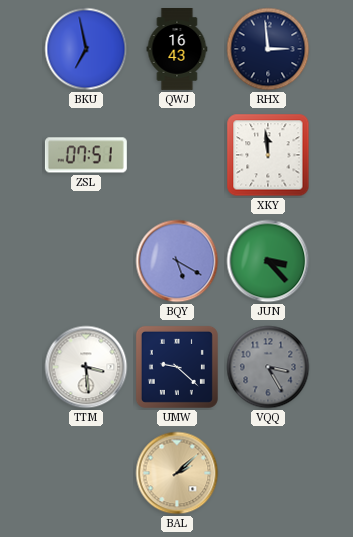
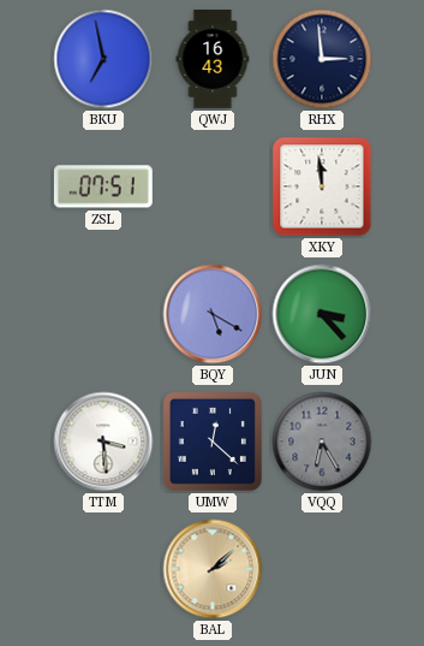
UMW: 9:22 -> 12:22 (213, 441)
VQQ: 3:25 -> 6:25 (322, 441)
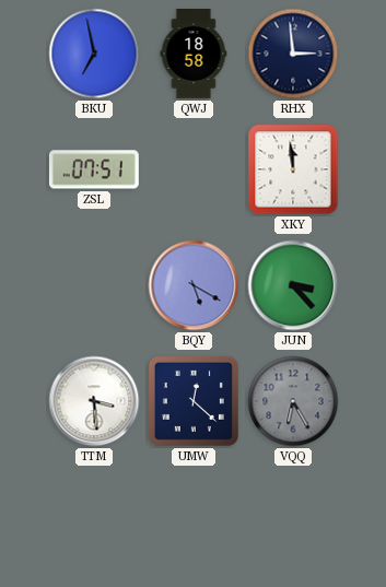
QWJ: 16:43 -> 18:58 (194, 55)
BAL: 2:08 -> none (213, 569)
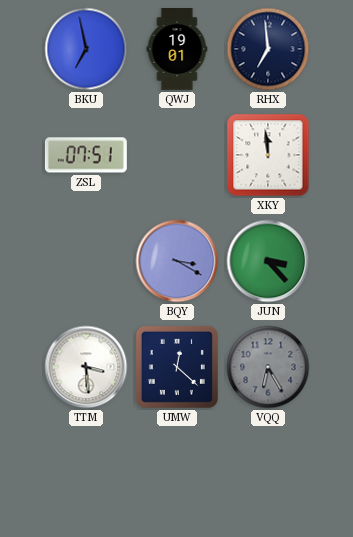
QWJ: 18:58 -> 19:01 (177, 50)
RHX: 2:59 -> 6:59 (268, 49)
BQY: 5:20 -> 3:20 (177, 261)
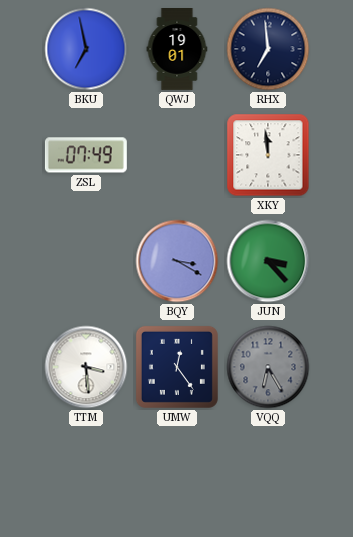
ZSL: 07:51 -> 07:49 (86, 155)
UMW: 12:22 -> 12:24 (177, 367)
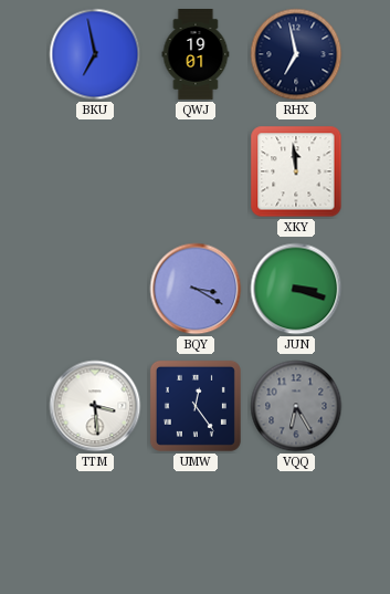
RHX: 6:59 -> 6:58 (296, 54)
ZSL: 07:49 -> none (86, 155)
JUN: 3:23 -> 3:18 (296, 289)
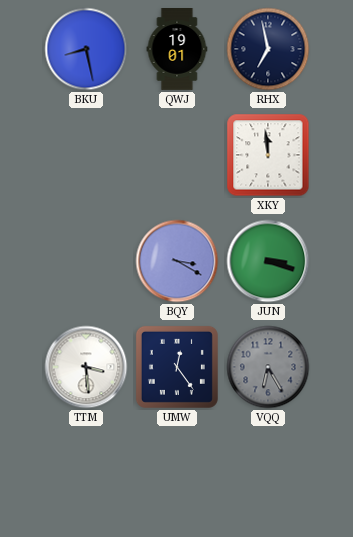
BKU: 6:58 -> 8:28 (86, 49)
